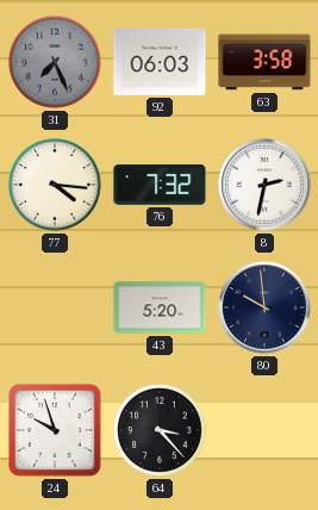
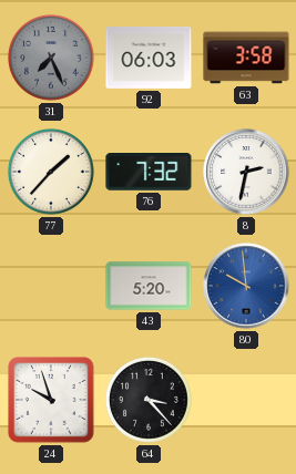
77: 4:16 -> 1:37 (51, 172)
80 dial: navy -> blue (246, 286)
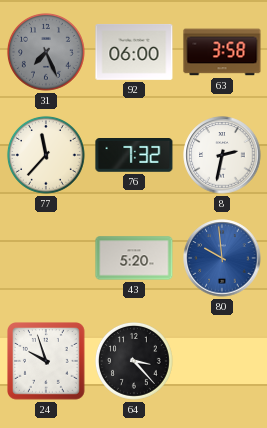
92: 06:03 -> 06:00 (134, 52)
77: 1:37 -> 11:37 (46, 155)
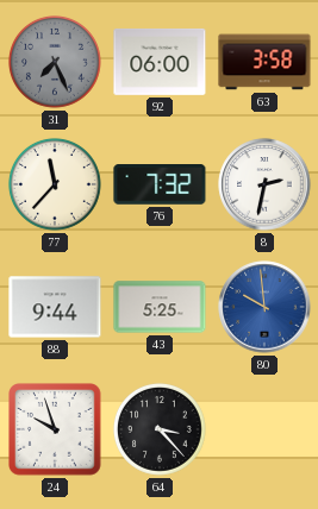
88: none -> 9:44 (55, 307)
43: 5:20 -> 5:25 (160, 307)
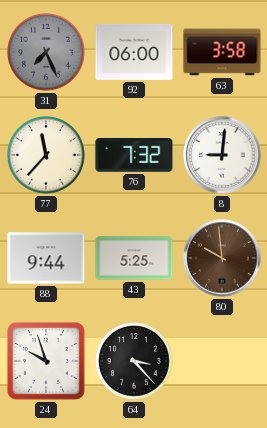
8: 2:32 -> 9:01 (222, 155)
80 dial: blue -> brown (222, 258)
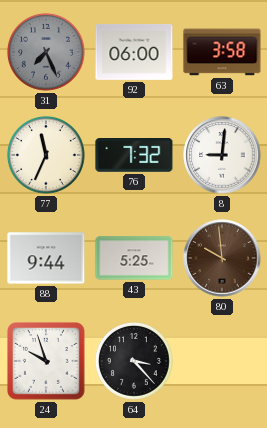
77: 11:37 -> 11:34 (46, 155)
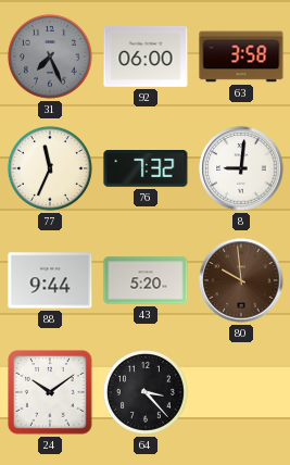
43: 5:25 -> 5:20 (146, 280)
24: 9:57 -> 10:09 (50, 392)
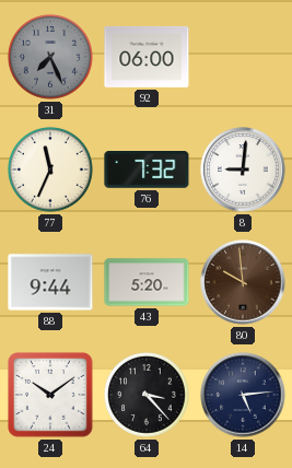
63: 3:58 -> none (241, 56)
14: none -> 5:14 (243, 395)
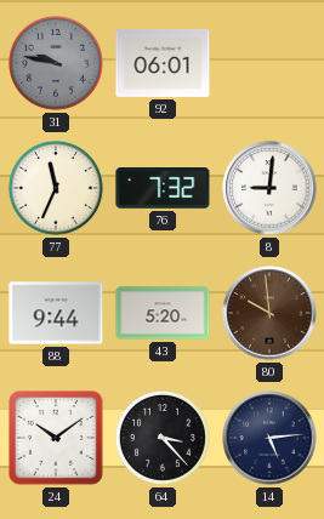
31: 7:26 -> 9:47 (56, 63)
92: 06:00 -> 06:01 (163, 63)
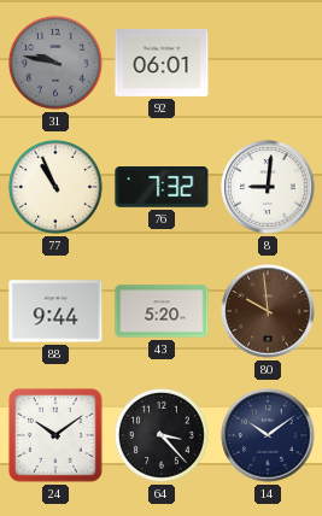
77: 11:34 -> 10:56 (55, 187)
14: 5:14 -> 10:09 (268, 435)
